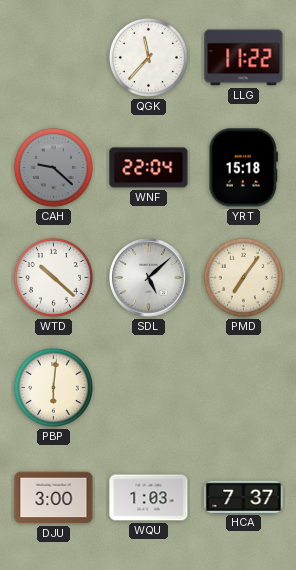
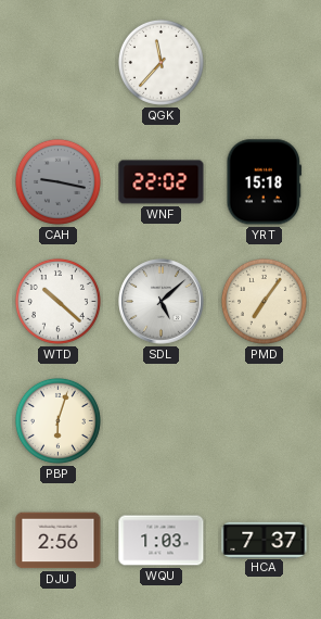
LLG: 11:22 -> none (244, 58)
CAH: 9:22 -> 9:17 (57, 181)
WNF: 22:04 -> 22:02 (162, 182)
PBP: 6:01 -> 6:03 (57, 420)
DJU: 3:00 -> 2:56 (59, 541)
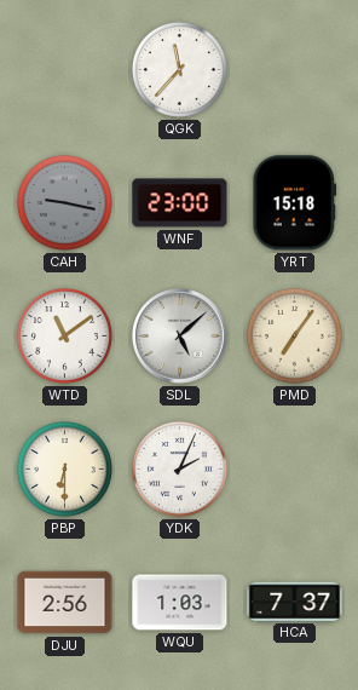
WNF: 22:02 -> 23:00 (180, 203)
WTD: 10:22 -> 11:09 (64, 335)
PBP: 6:03 -> 6:30 (64, 468)
YDK: none -> 2:04 (179, 468)
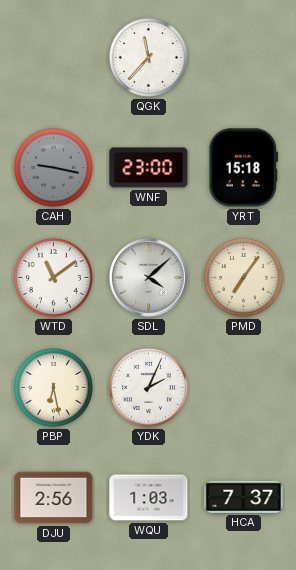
SDL: 5:08 -> 4:08 (149, 278)
PBP: 6:30 -> 6:28 (53, 387)
